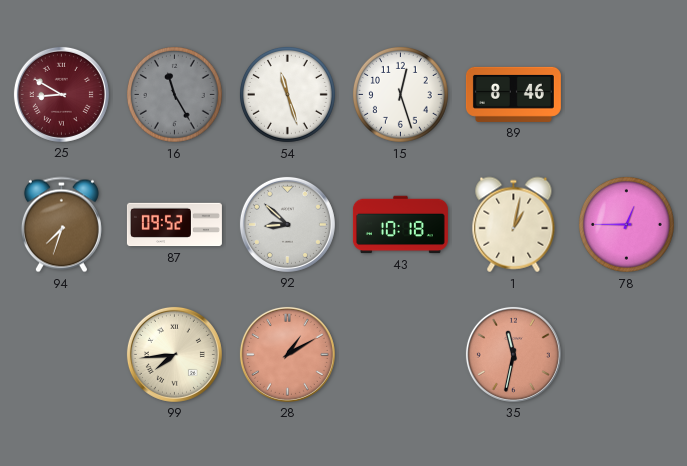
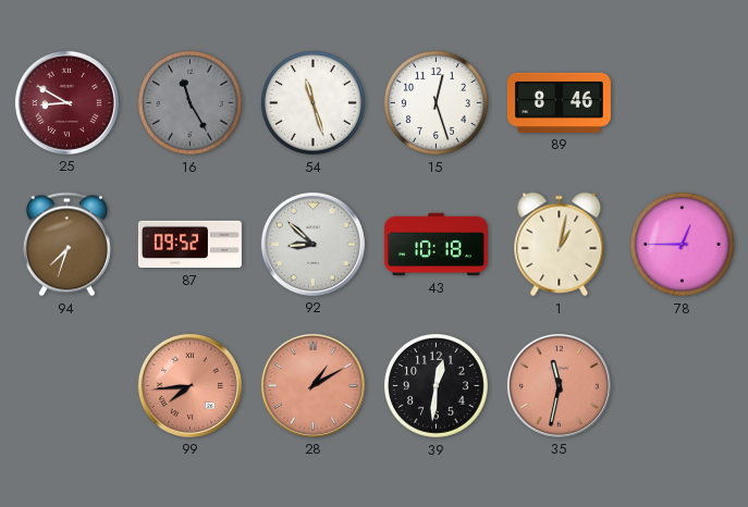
99 dial: cream -> salmon (189, 385)
39: none -> 12:31 (436, 385)
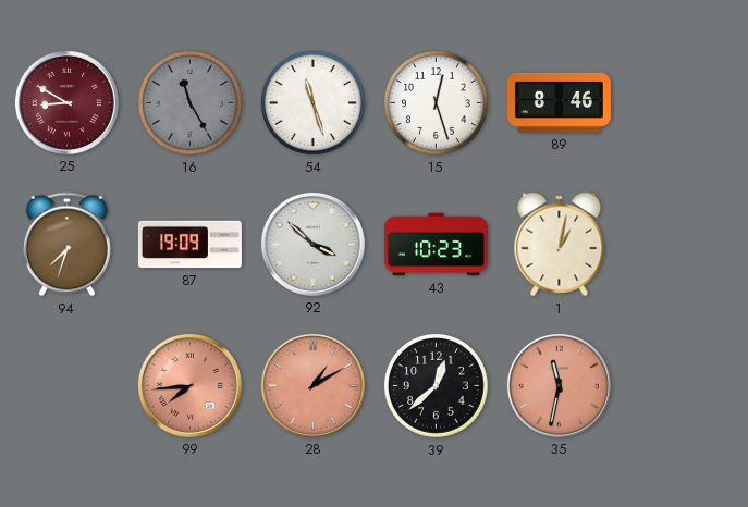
87: 09:52 -> 19:09 (189, 245)
92: 8:52 -> 3:52 (312, 244)
43: 10:18 -> 10:23 (436, 245)
78: 12:45 -> none (682, 244)
39: 12:31 -> 12:38 (436, 385)
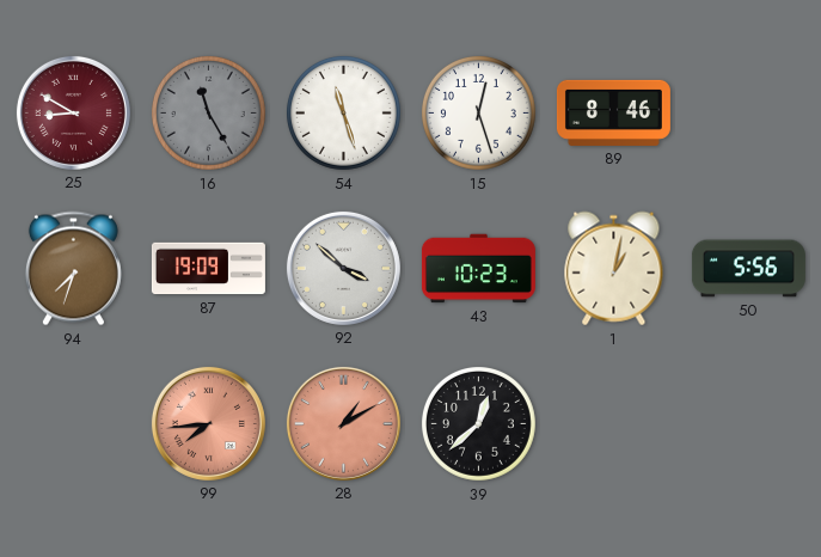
50: none -> 5:56 (748, 269)
35: 11:32 -> none (559, 385)
